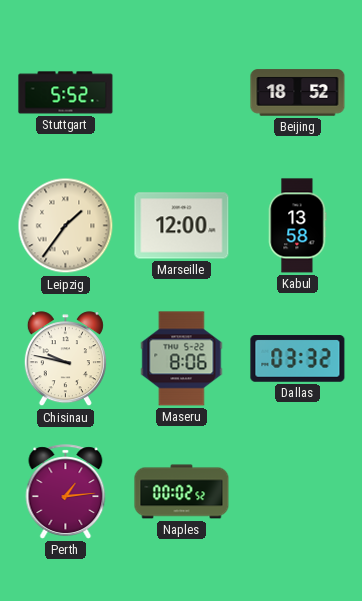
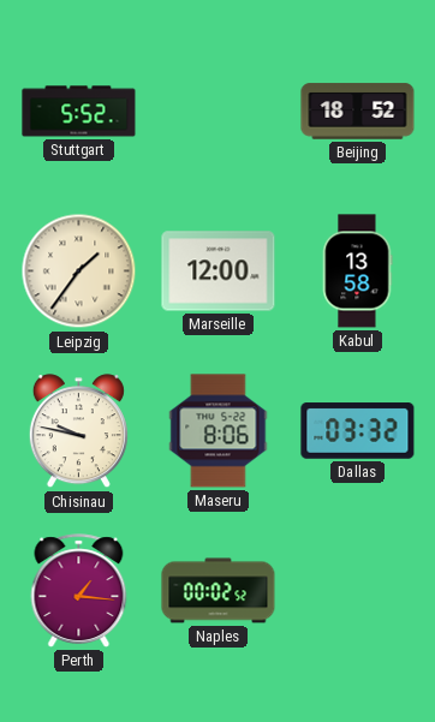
Perth: 1:14 -> 1:16 (79, 591)
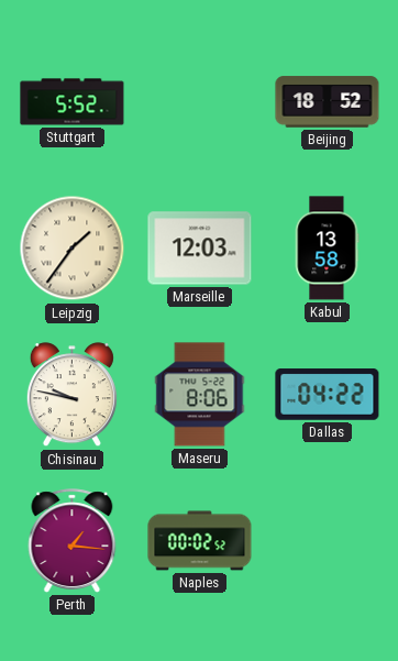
Marseille: 12:00 -> 12:03 (200, 249)
Dallas: 03:32 -> 04:22 (328, 395)
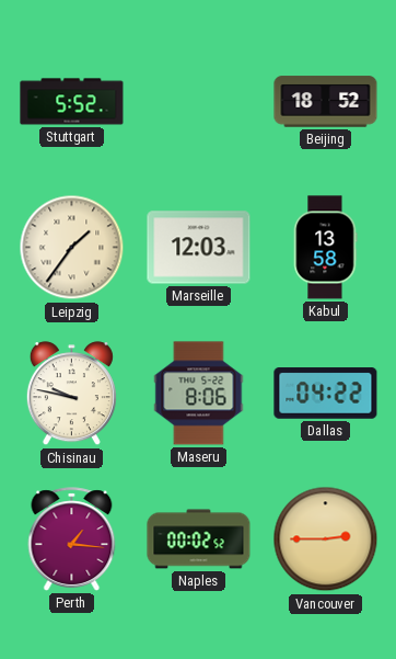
Vancouver: none -> 2:45 (326, 539)
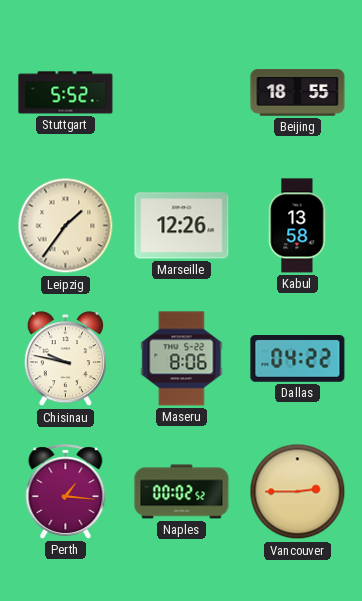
Beijing: 18:52 -> 18:55 (298, 93)
Marseille: 12:03 -> 12:26 (182, 226)
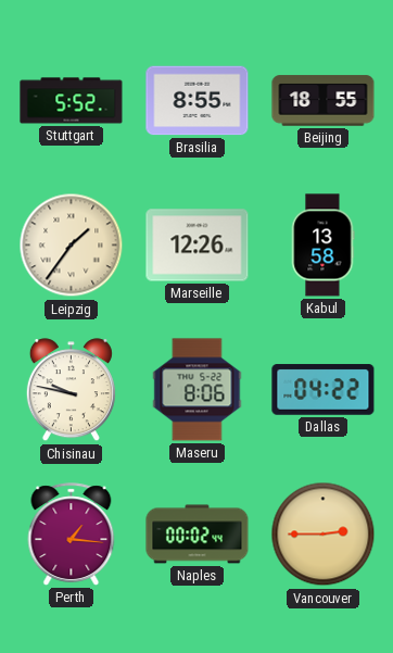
Brasilia: none -> 8:55 (198, 101)
Naples: 00:02:52 -> 00:02:44 (198, 535)
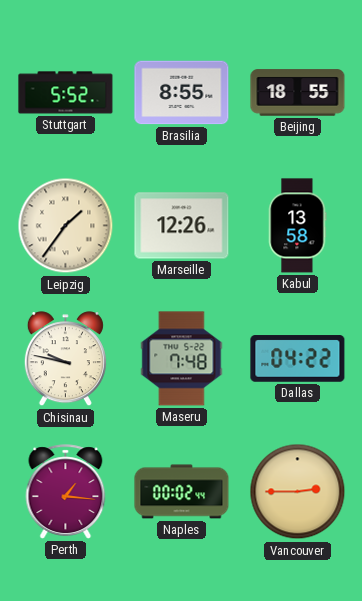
Maseru: 8:06 -> 7:48 (182, 359)
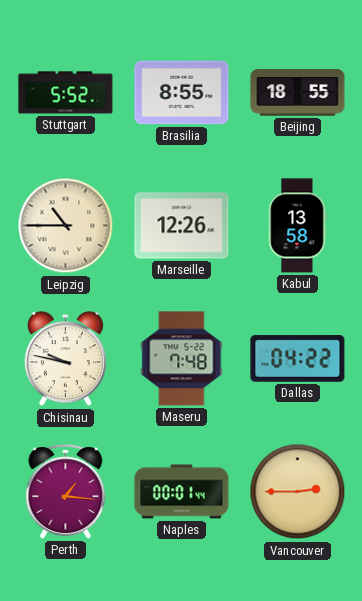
Leipzig: 1:36 -> 10:45 (66, 226)
Naples: 00:02 -> 00:01 (182, 492)
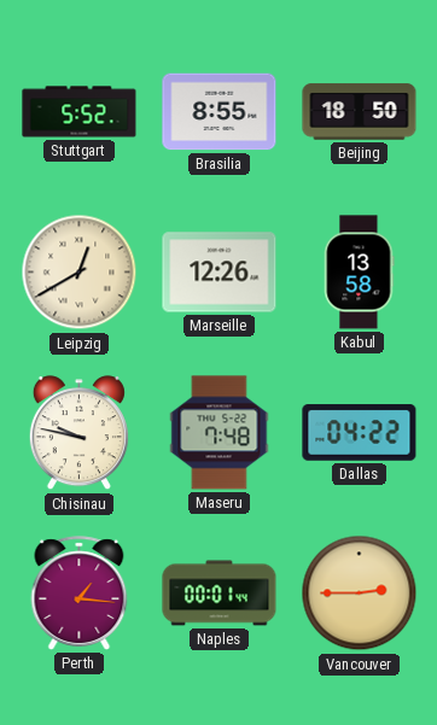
Beijing: 18:55 -> 18:50 (360, 112)
Leipzig: 10:45 -> 12:40 (80, 273)
